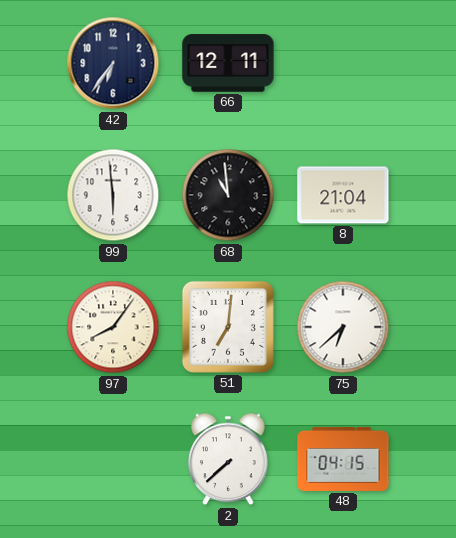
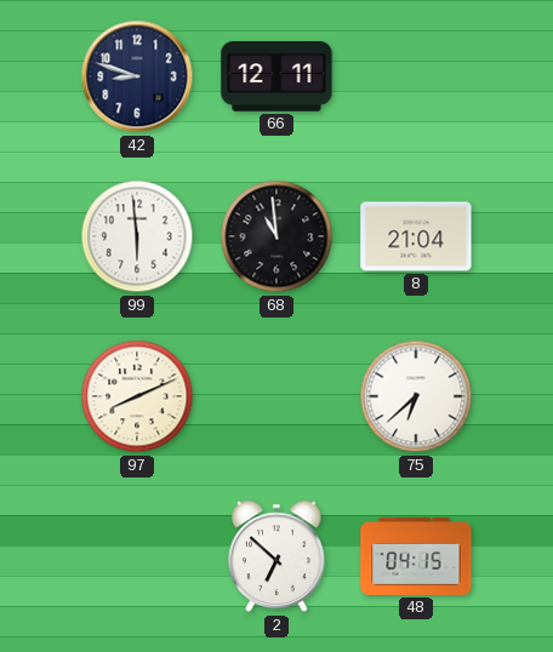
42: 6:36 -> 8:48 (137, 76)
97: 8:06 -> 8:11 (137, 396)
51: 7:01 -> none (228, 327)
2: 7:38 -> 6:52 (276, 556)
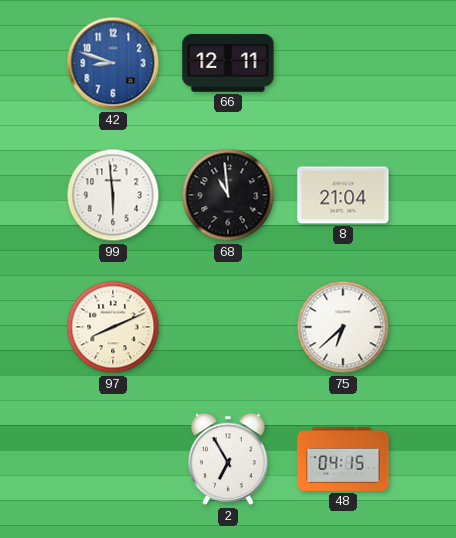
42 dial: navy -> blue (113, 63)
2: 6:52 -> 6:55 (228, 459)
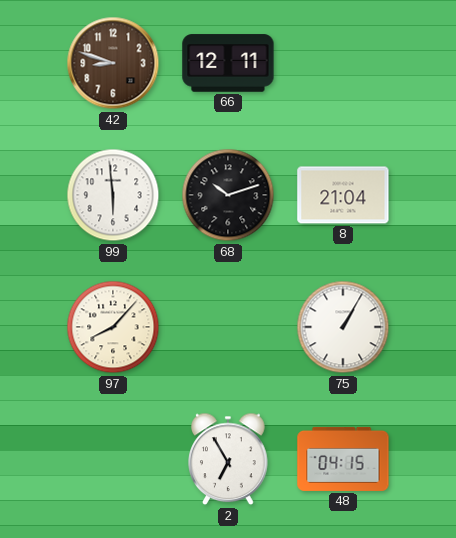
42 dial: blue -> brown (113, 63)
68: 10:59 -> 10:12 (228, 195)
97: 8:11 -> 8:07 (113, 327)
75: 6:38 -> 1:05 (343, 327)
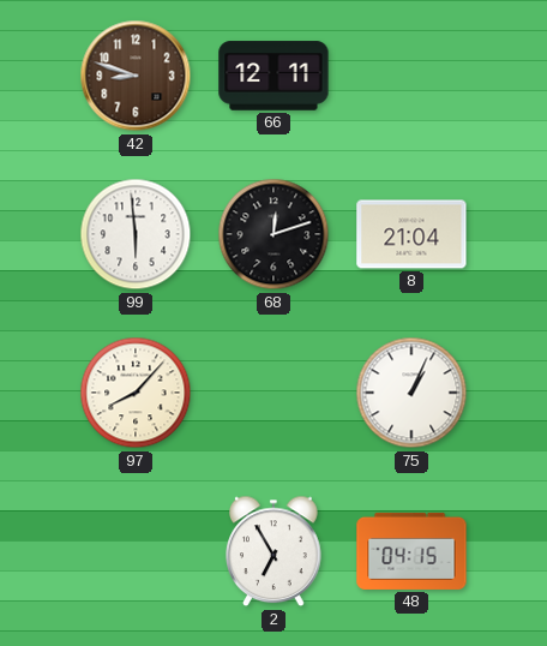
68: 10:12 -> 12:12 (273, 234)
75: 1:05 -> 1:04 (411, 393)
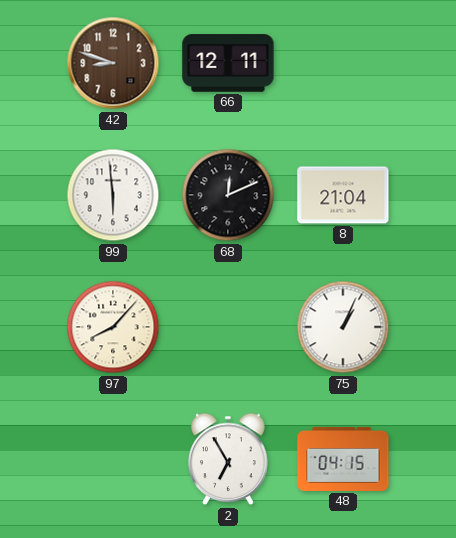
68: 12:12 -> 12:11 (228, 195)
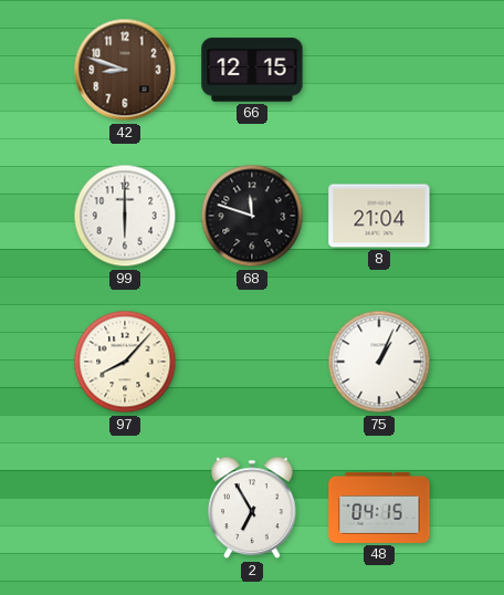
66: 12:11 -> 12:15 (252, 70)
99: 5:59 -> 6:00 (125, 216)
68: 12:11 -> 11:48 (252, 216)
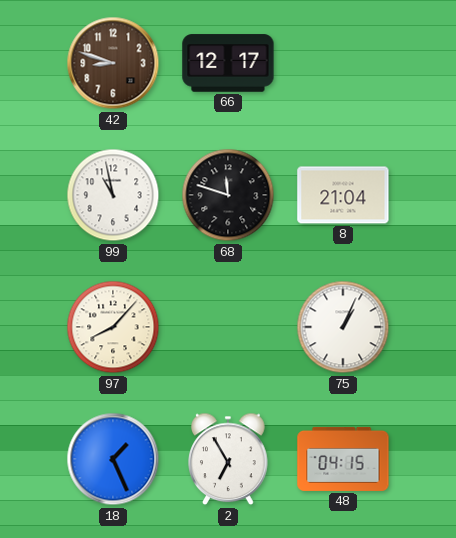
66: 12:15 -> 12:17 (228, 63)
99: 6:00 -> 10:58 (113, 195)
18: none -> 1:26 (113, 459)
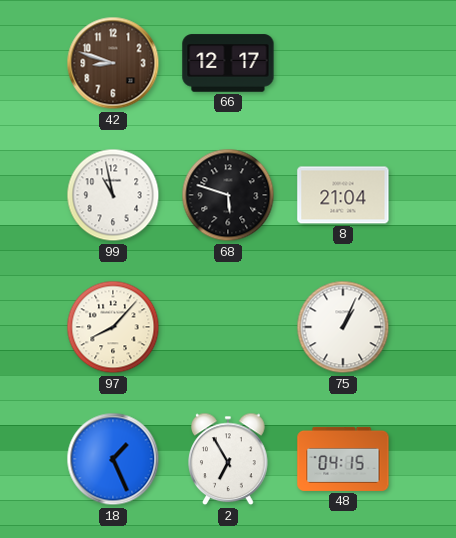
68: 11:48 -> 5:48 (228, 195)
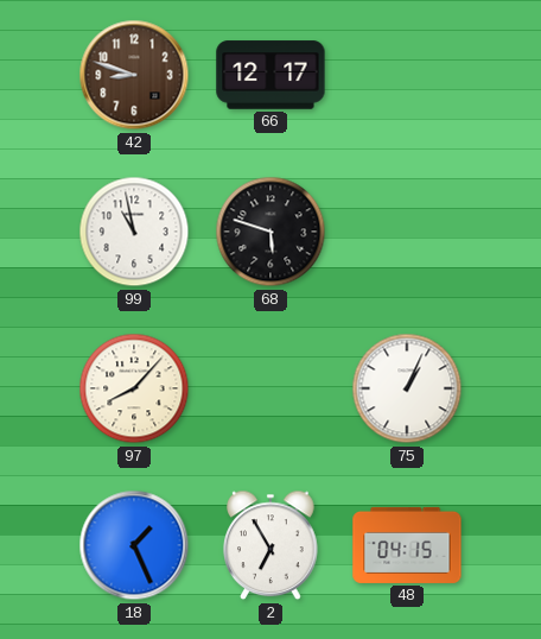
8: 21:04 -> none (343, 195)
